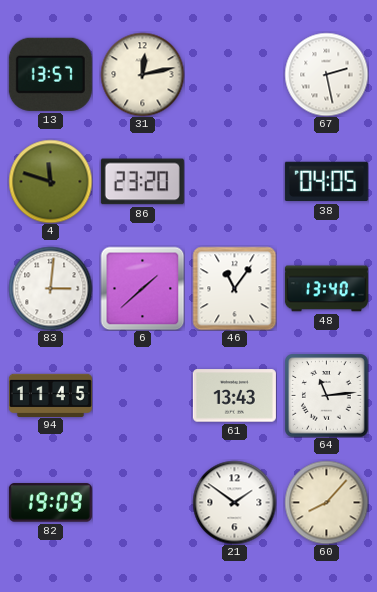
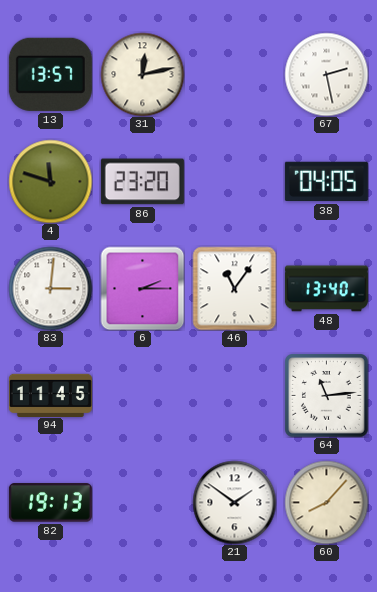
6: 1:38 -> 2:15 (142, 288)
61: 13:43 -> none (234, 396)
82: 19:09 -> 19:13 (50, 503)
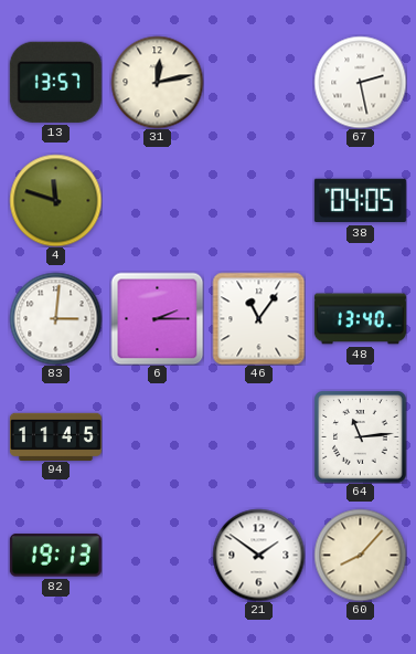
86: 23:20 -> none (142, 182)
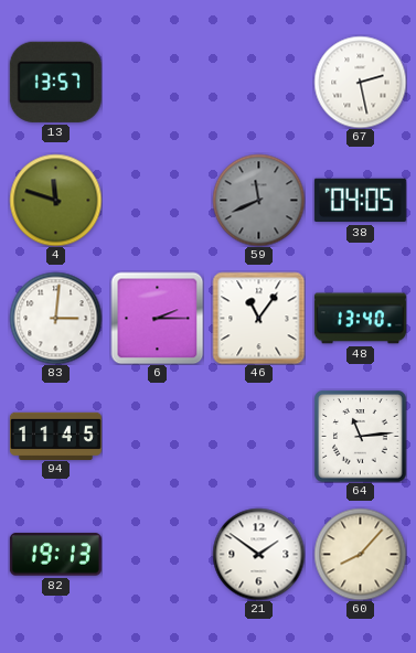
31: 12:13 -> none (157, 82)
59: none -> 11:41 (258, 200)
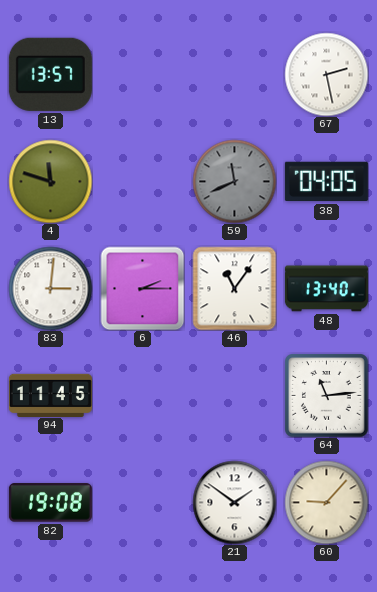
82: 19:13 -> 19:08 (50, 503)
60: 8:07 -> 9:07 (326, 502)
